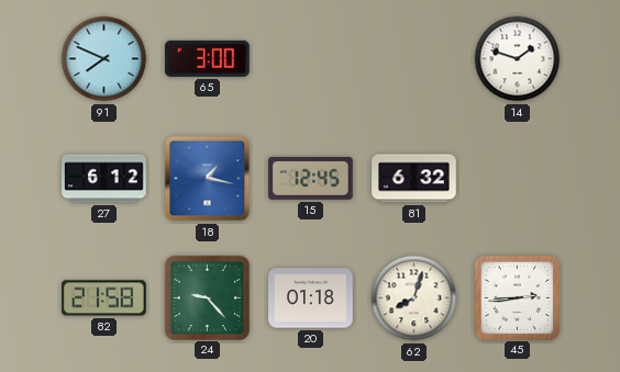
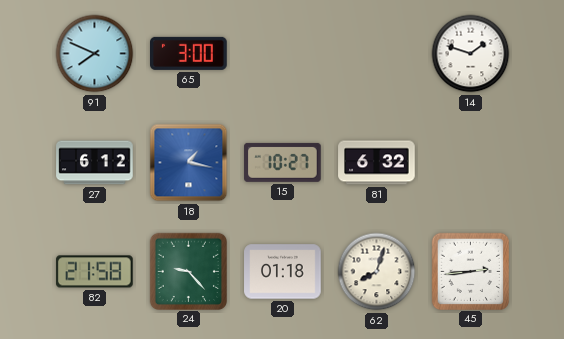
15: 12:45 -> 10:27 (283, 162)
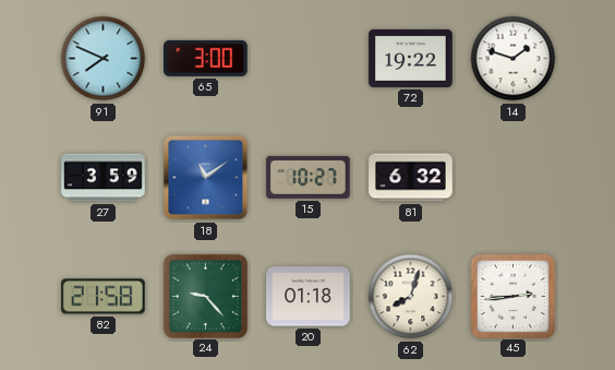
72: none -> 19:22 (411, 58)
27: 6:12 -> 3:59 (104, 178)
18: 1:17 -> 11:09 (206, 178)
